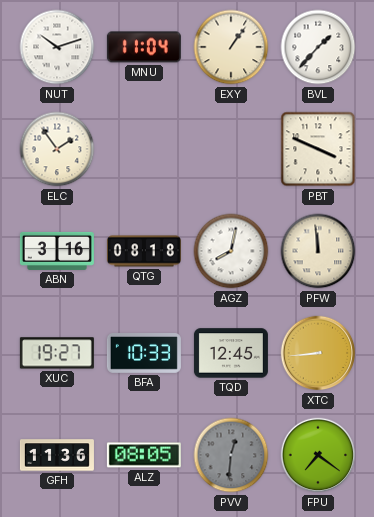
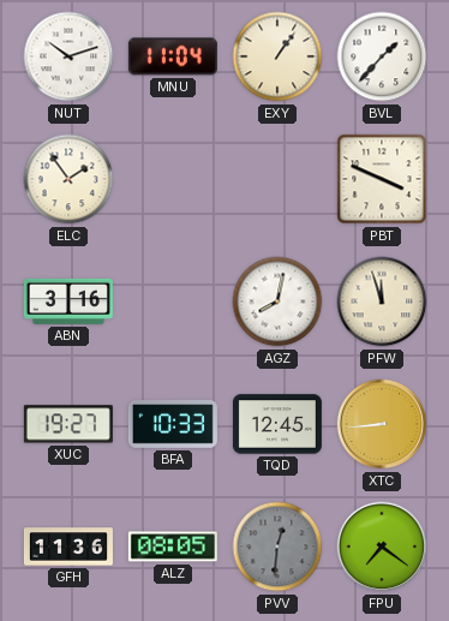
QTG: 08:18 -> none (144, 251)
PFW: 11:59 -> 11:57 (382, 301)
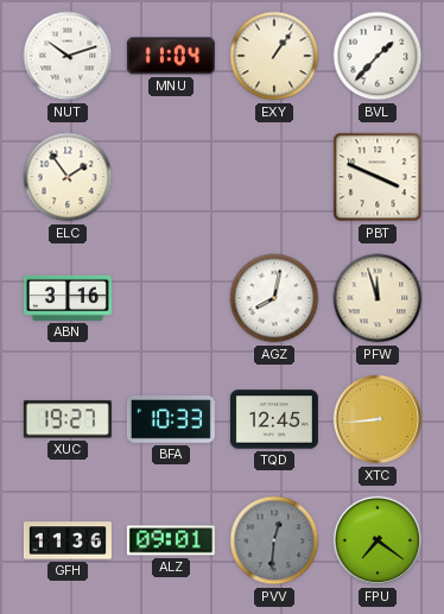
ALZ: 08:05 -> 09:01 (171, 540)
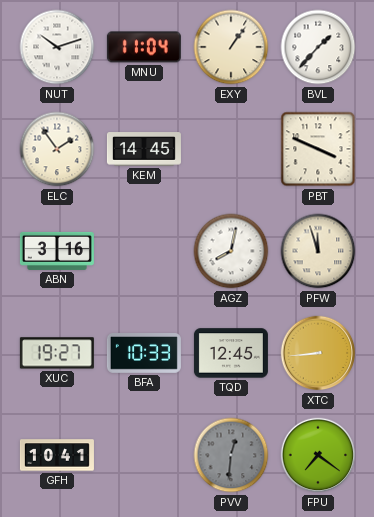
KEM: none -> 14:45 (144, 149)
GFH: 11:36 -> 10:41 (57, 455)
ALZ: 09:01 -> none (171, 540)
